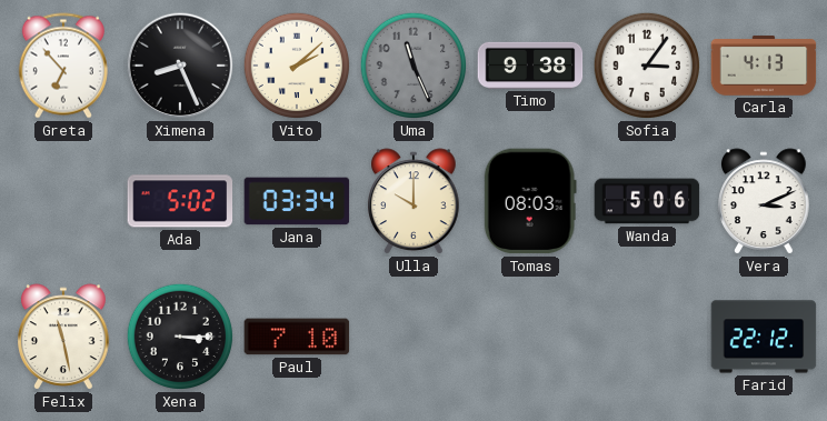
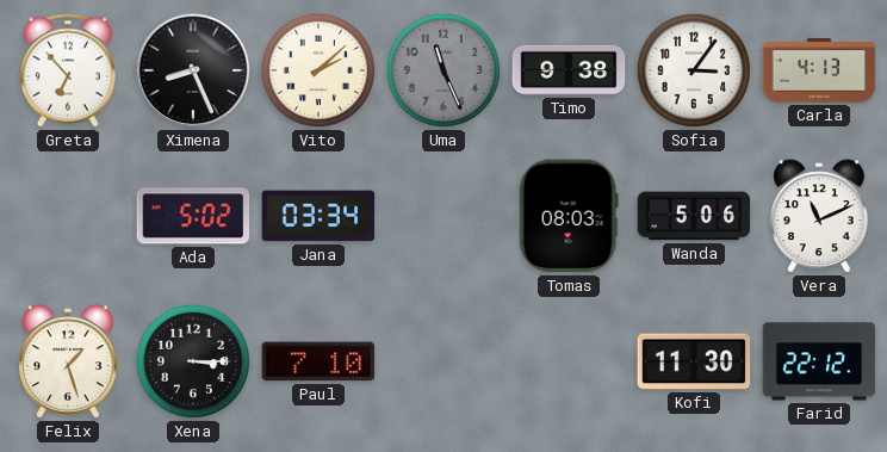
Ulla: 10:00 -> none (413, 201)
Vera: 3:11 -> 11:11 (819, 216)
Felix: 11:28 -> 1:27 (68, 361)
Kofi: none -> 11:30 (694, 361)
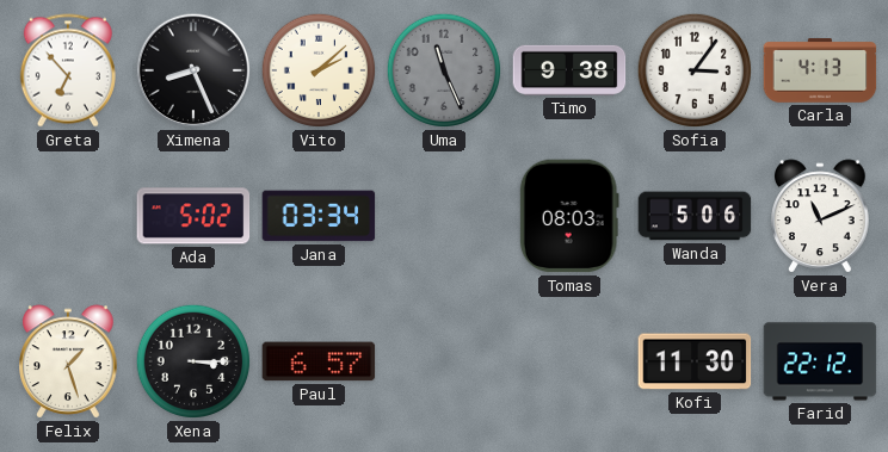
Paul: 7:10 -> 6:57 (319, 361)
